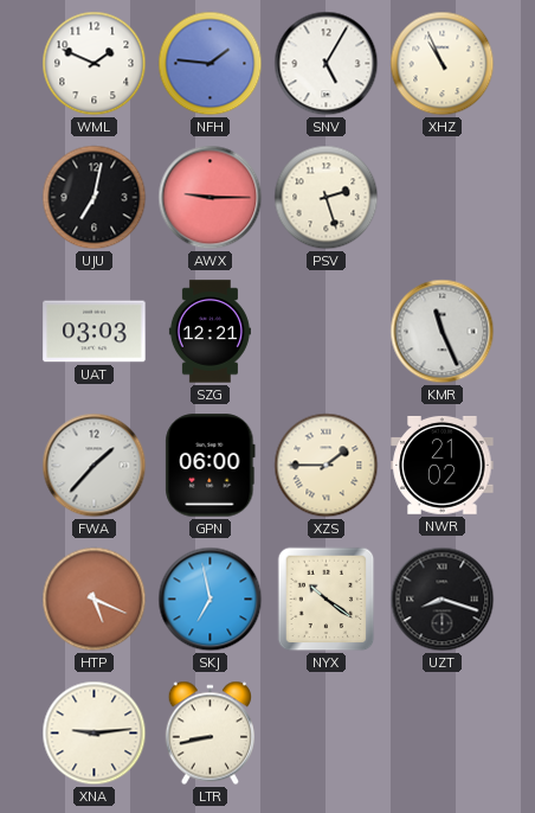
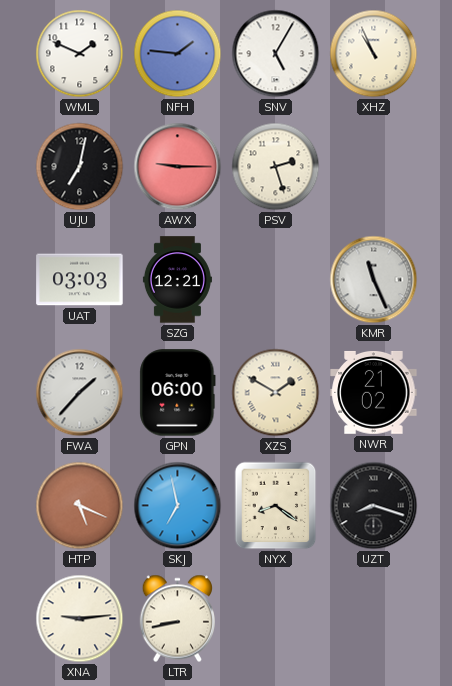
XZS: 1:45 -> 1:50 (276, 393)
NYX: 10:21 -> 8:21 (276, 506)
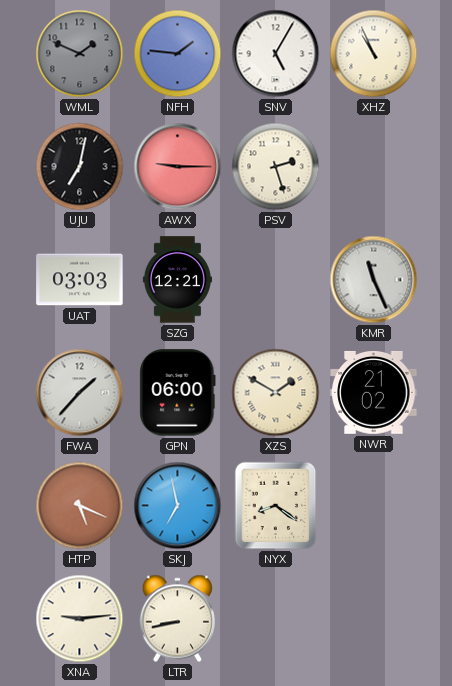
WML dial: white -> grey (80, 54)
UZT: 8:18 -> none (374, 506)
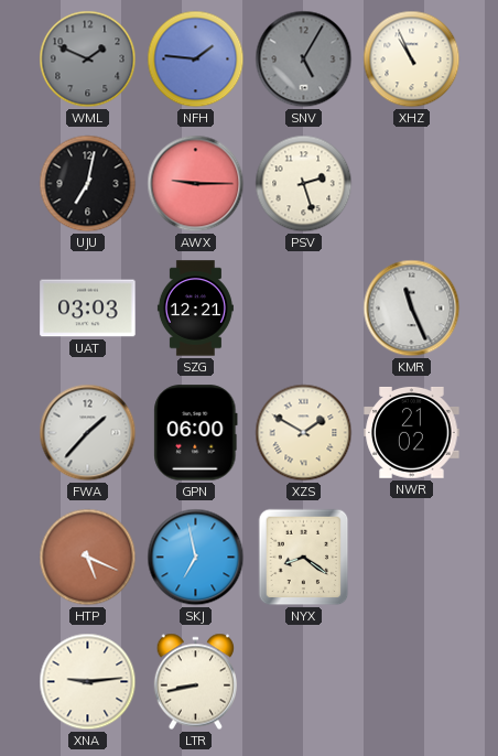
SNV dial: white -> grey (304, 60)
